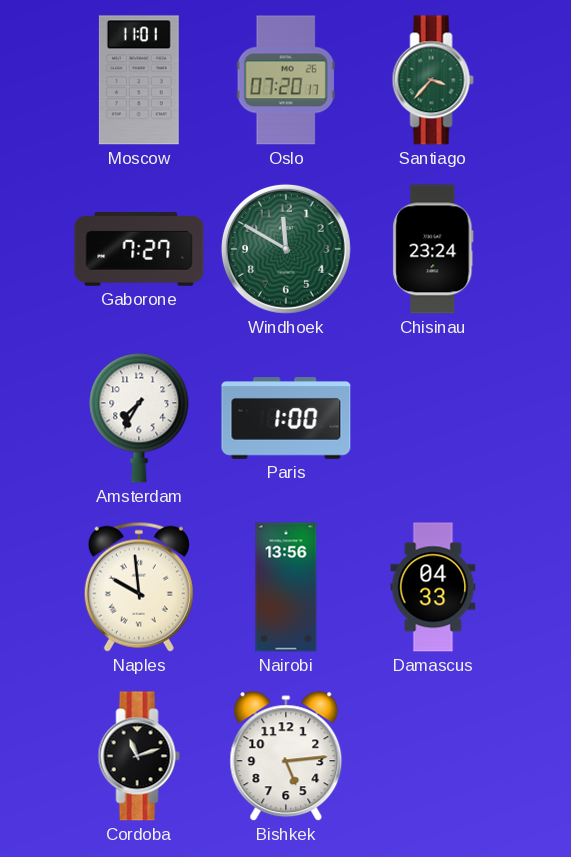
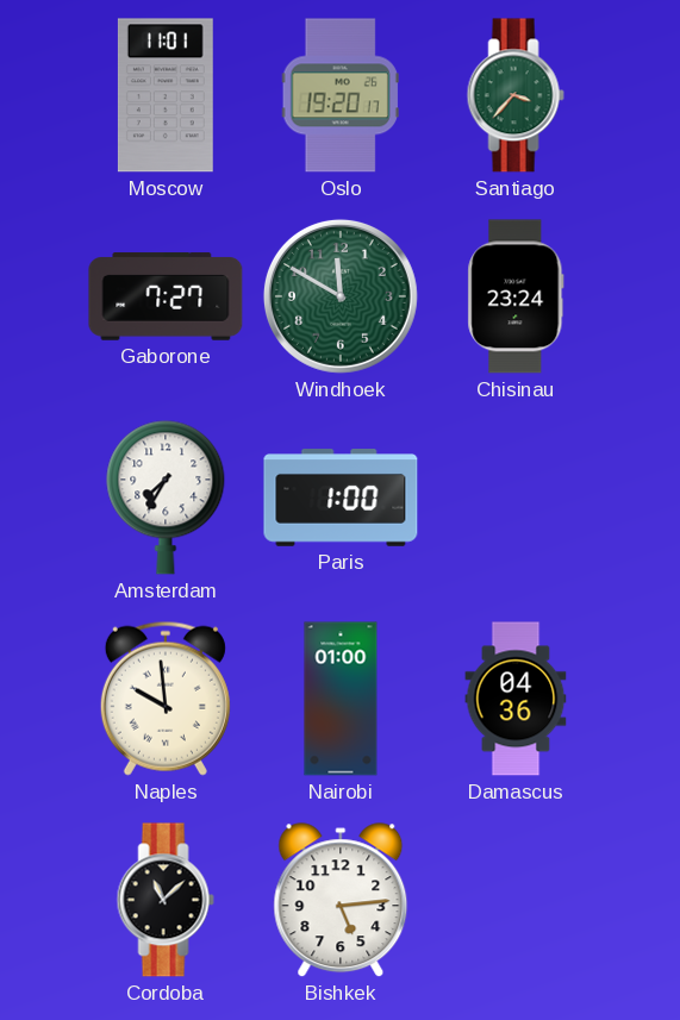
Oslo: 07:20 -> 19:20 (341, 95)
Nairobi: 13:56 -> 01:00 (341, 699)
Damascus: 04:33 -> 04:36 (516, 699)
Cordoba: 11:12 -> 11:08 (166, 900)
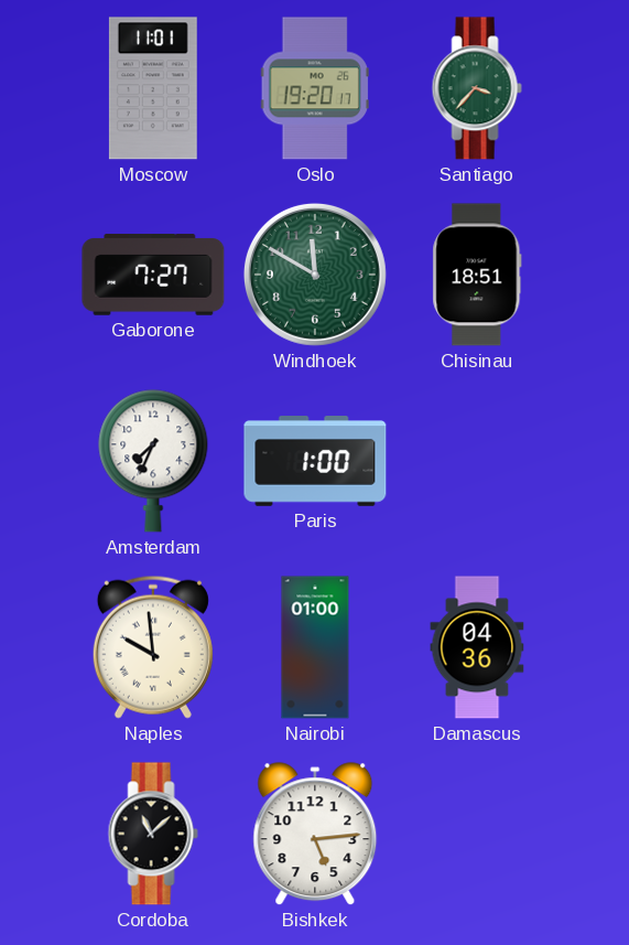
Chisinau: 23:24 -> 18:51 (477, 275)
Amsterdam: 7:35 -> 7:34 (153, 461)
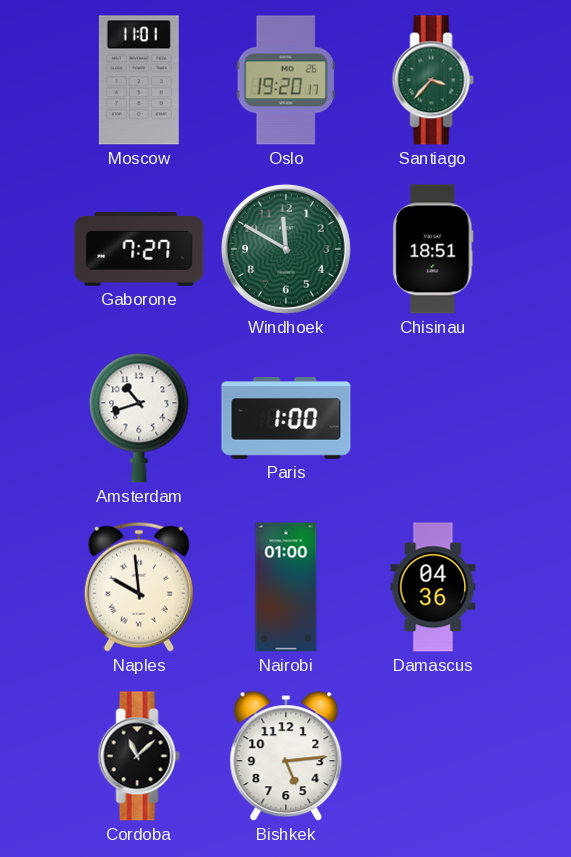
Amsterdam: 7:34 -> 10:42 (139, 418)
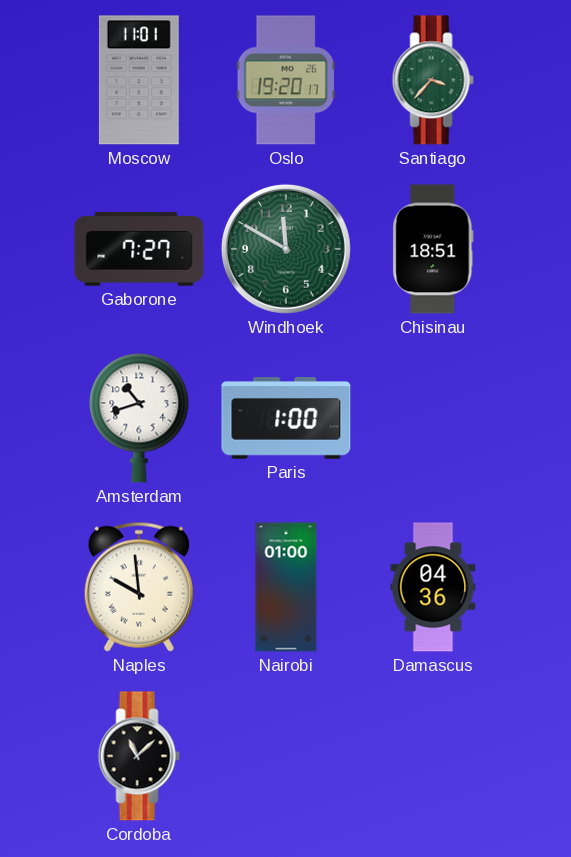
Bishkek: 5:14 -> none (286, 757)
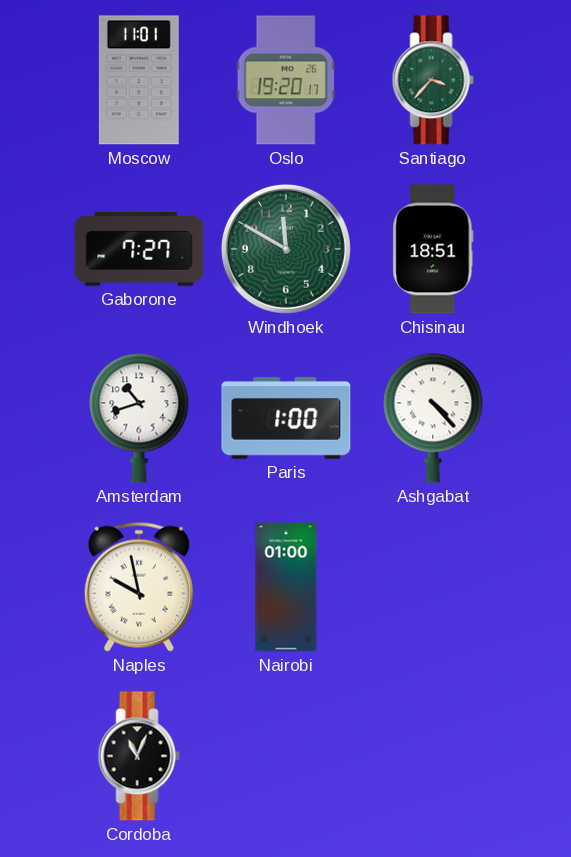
Ashgabat: none -> 4:23 (433, 418)
Naples: 9:59 -> 9:58 (139, 587)
Damascus: 04:36 -> none (433, 587)
Cordoba: 11:08 -> 11:04 (139, 756)
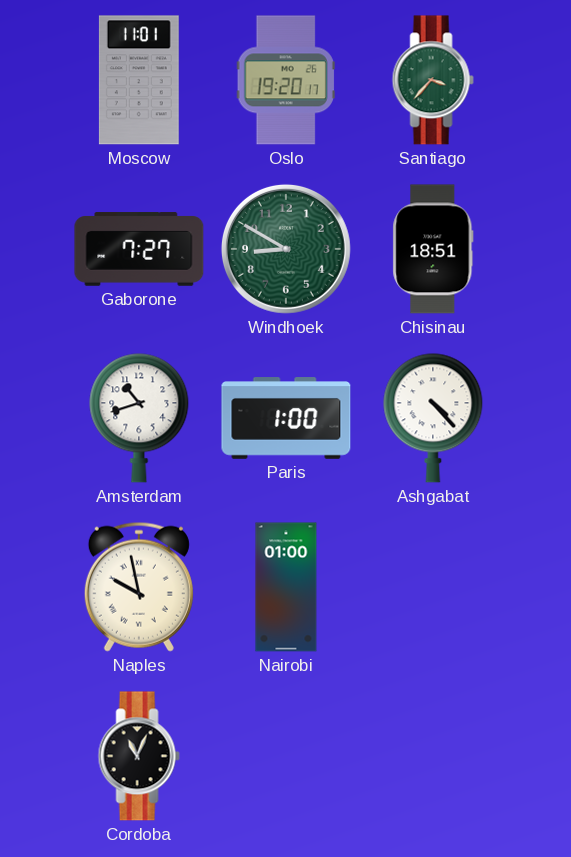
Windhoek: 11:50 -> 8:50 (286, 249)
